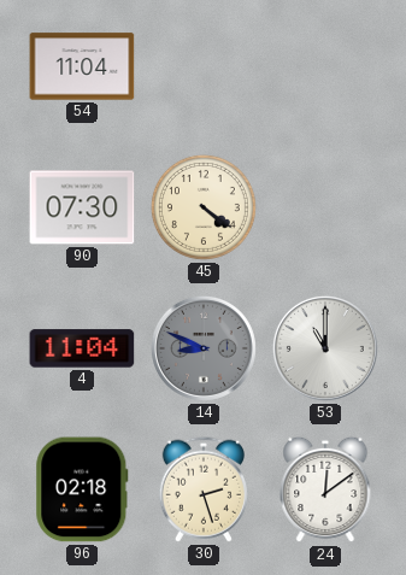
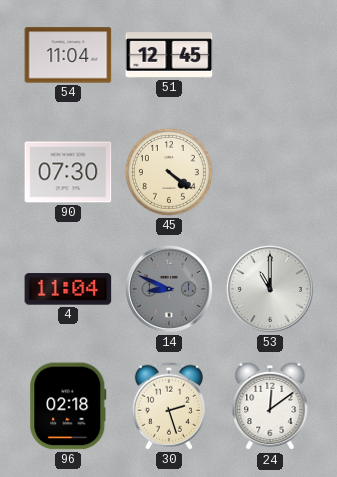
51: none -> 12:45 (169, 55)
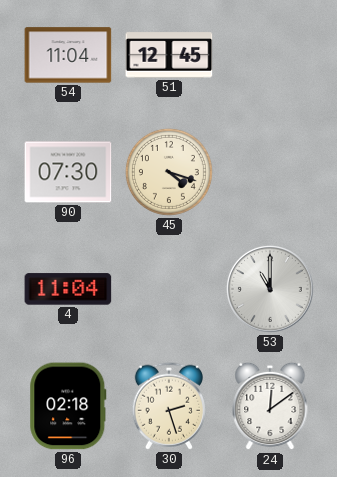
45: 4:21 -> 4:18 (169, 172)
14: 8:49 -> none (169, 289)
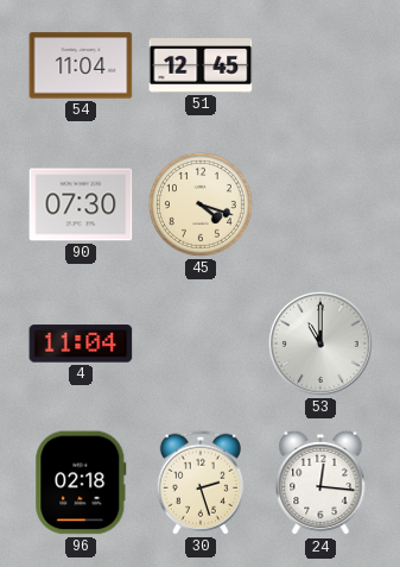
24: 12:09 -> 12:16 (320, 483)
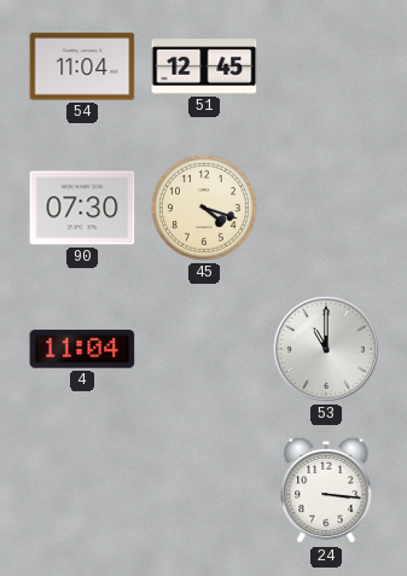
96: 02:18 -> none (81, 483)
30: 2:27 -> none (201, 483)
24: 12:16 -> 3:16 (326, 490)
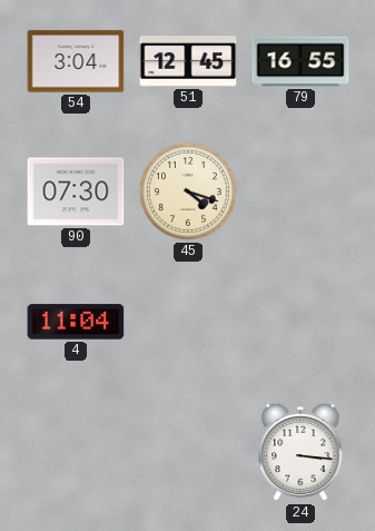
54: 11:04 -> 3:04 (76, 61)
79: none -> 16:55 (300, 61)
53: 11:00 -> none (326, 349)
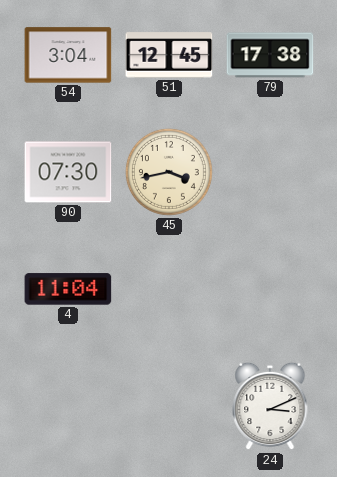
79: 16:55 -> 17:38 (270, 55)
45: 4:18 -> 3:43 (169, 172)
24: 3:16 -> 3:11 (270, 406)
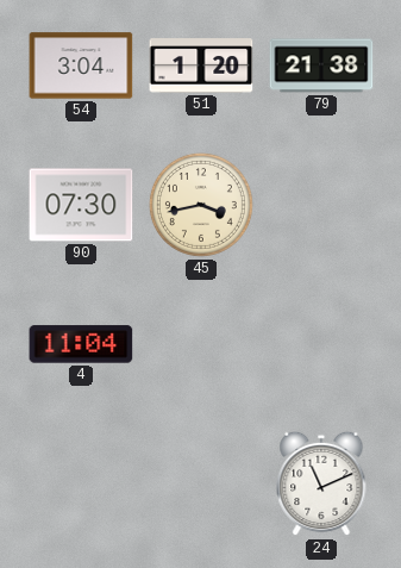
51: 12:45 -> 1:20 (201, 65)
79: 17:38 -> 21:38 (321, 65)
24: 3:11 -> 11:11 (321, 483)
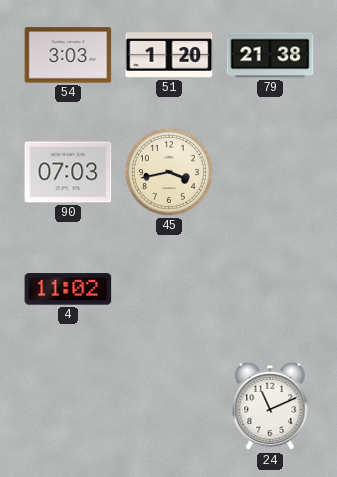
54: 3:04 -> 3:03 (68, 55)
90: 07:30 -> 07:03 (68, 172)
4: 11:04 -> 11:02 (68, 289)
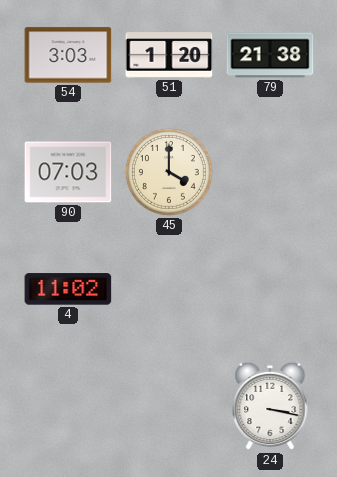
45: 3:43 -> 4:00 (169, 172)
24: 11:11 -> 3:17 (270, 406)
